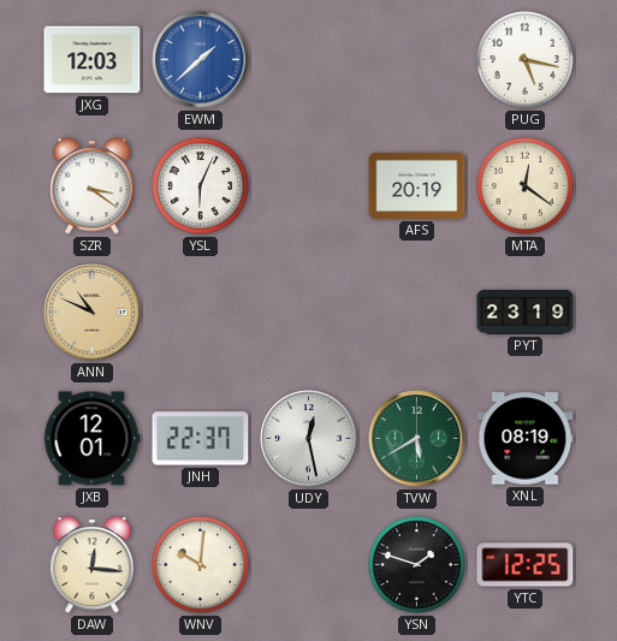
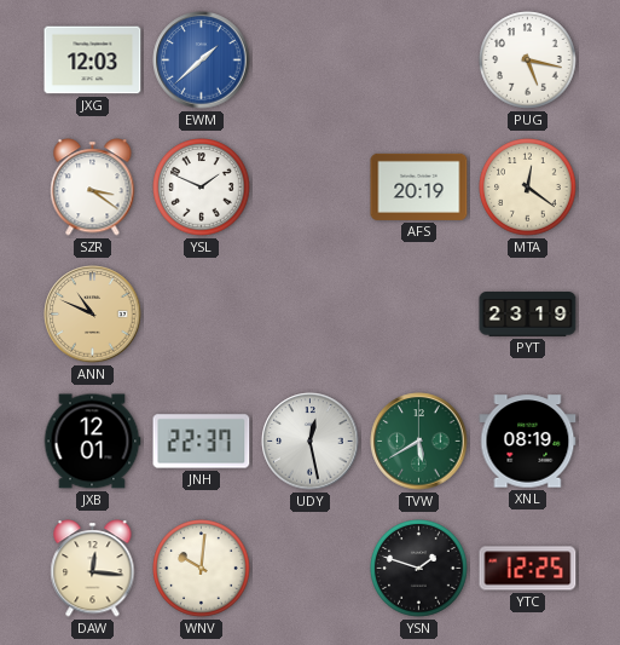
YSL: 6:04 -> 1:49 (202, 188)
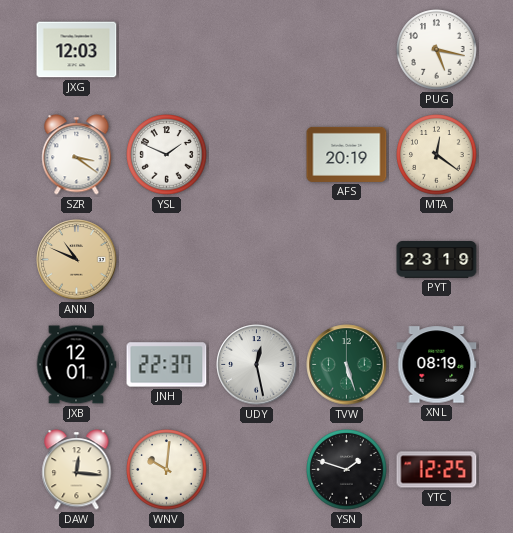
EWM: 1:38 -> none (202, 61)
TVW: 5:40 -> 5:27 (347, 365)
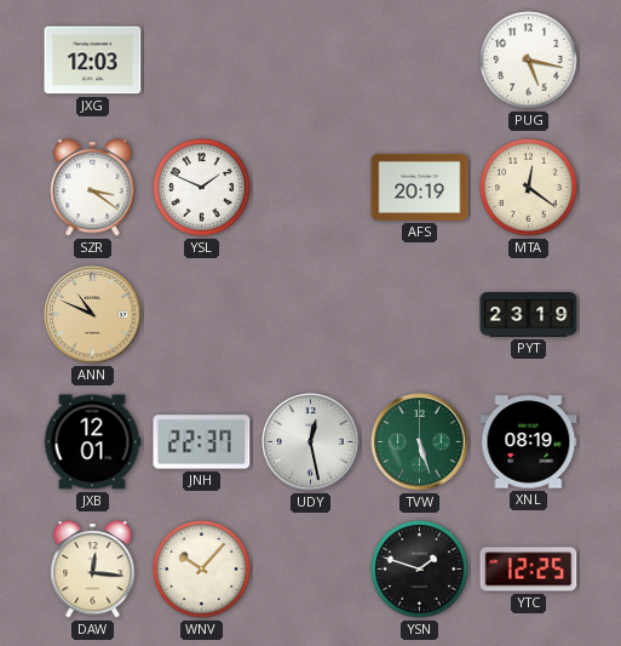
WNV: 10:01 -> 10:07 (202, 570)
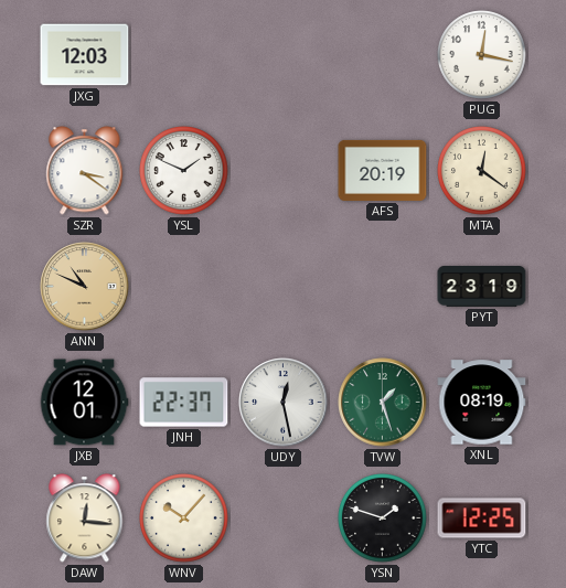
PUG: 5:17 -> 12:17 (482, 55)
TVW: 5:27 -> 1:27 (383, 403)
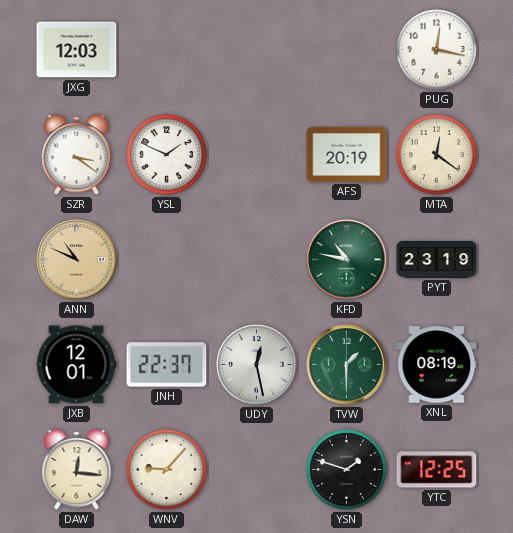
KFD: none -> 10:47 (347, 260)
TVW: 1:27 -> 1:30 (347, 365)
WNV: 10:07 -> 9:07 (167, 470)
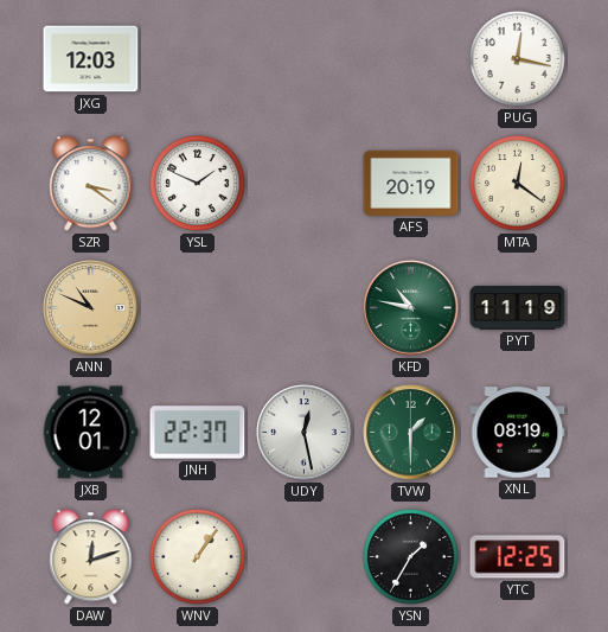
PYT: 23:19 -> 11:19 (518, 308)
DAW: 12:16 -> 12:12 (91, 557)
WNV: 9:07 -> 1:06 (198, 557)
YSN: 1:48 -> 1:35 (411, 557)
